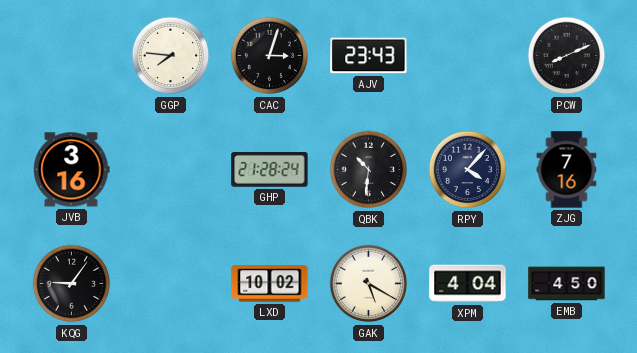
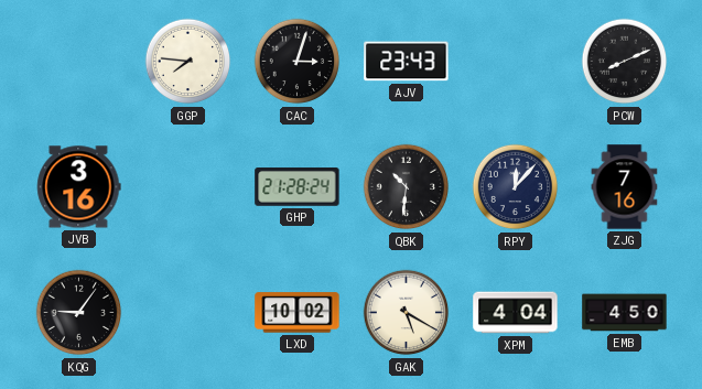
RPY: 4:07 -> 12:07 (516, 187)
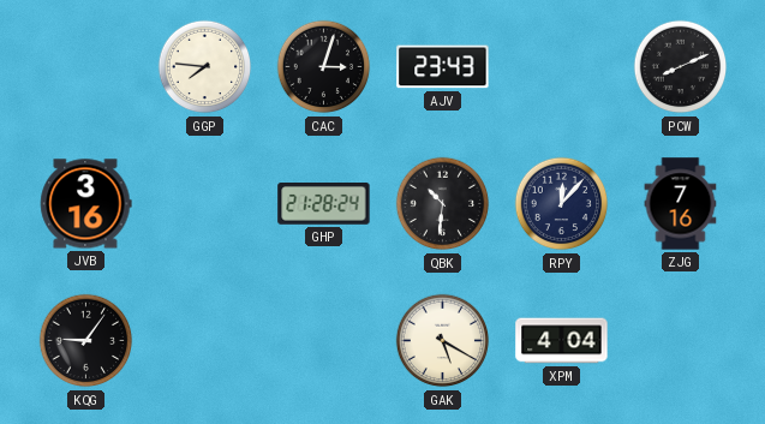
LXD: 10:02 -> none (298, 313)
EMB: 4:50 -> none (625, 313)
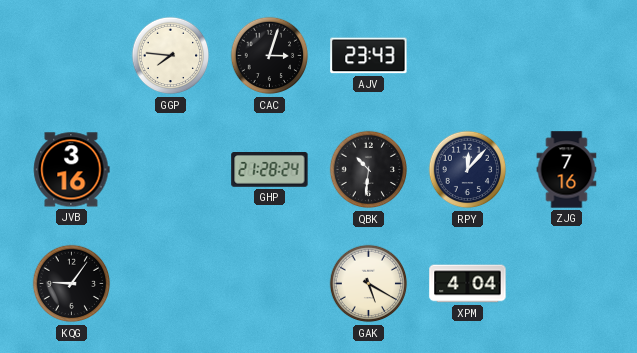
PCW: 8:11 -> none (681, 67)
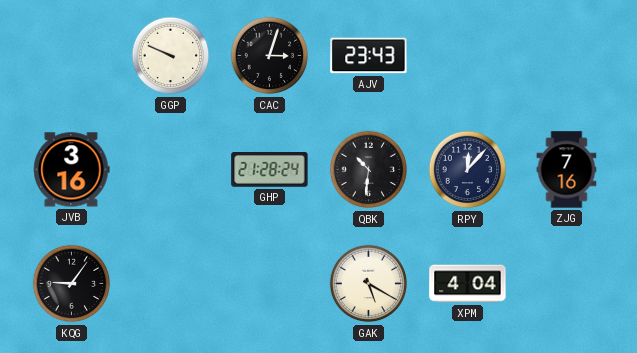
GGP: 7:46 -> 9:49 (171, 56)
